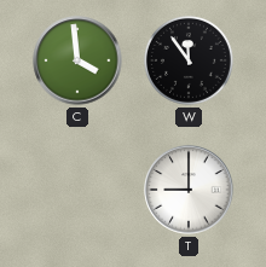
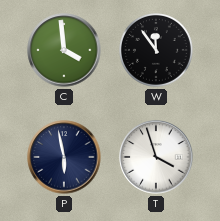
P: none -> 5:58 (64, 157)
T: 9:00 -> 3:57 (156, 157)
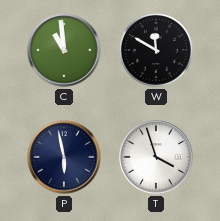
C: 3:59 -> 10:59 (64, 50)
W: 11:54 -> 11:50 (157, 51)
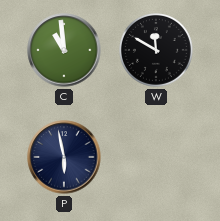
T: 3:57 -> none (156, 157)
